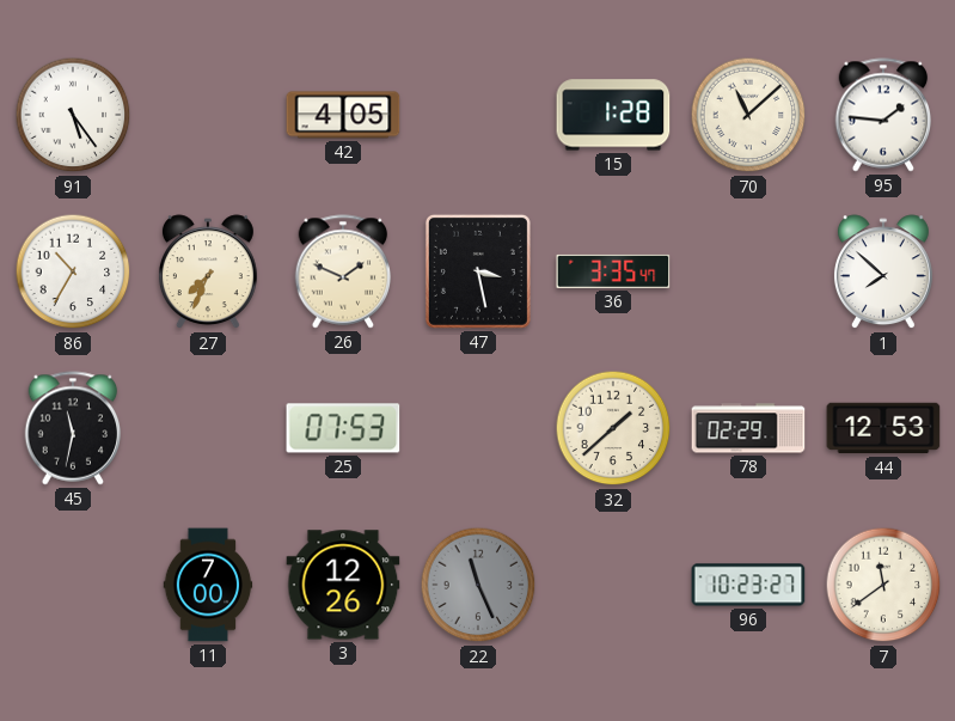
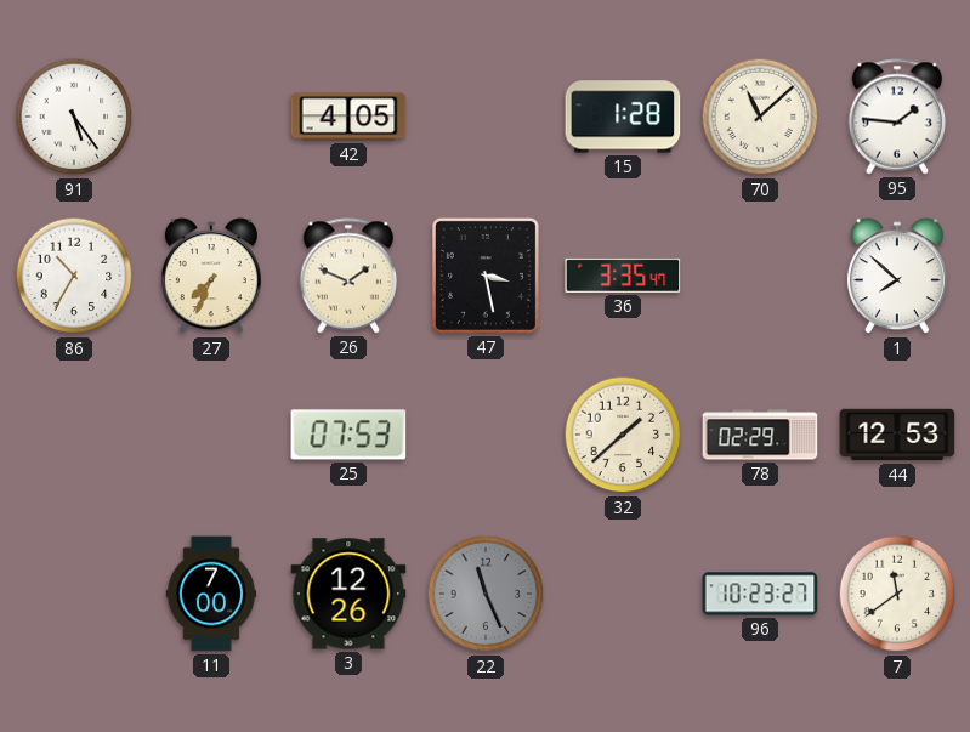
45: 11:32 -> none (73, 428)
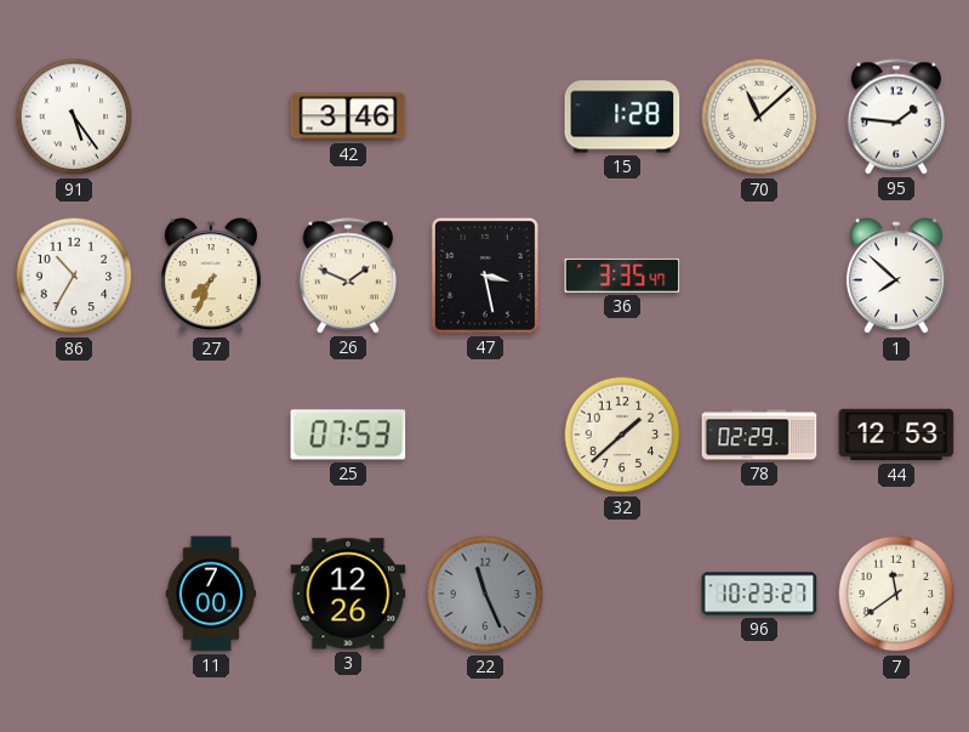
42: 4:05 -> 3:46 (348, 117)
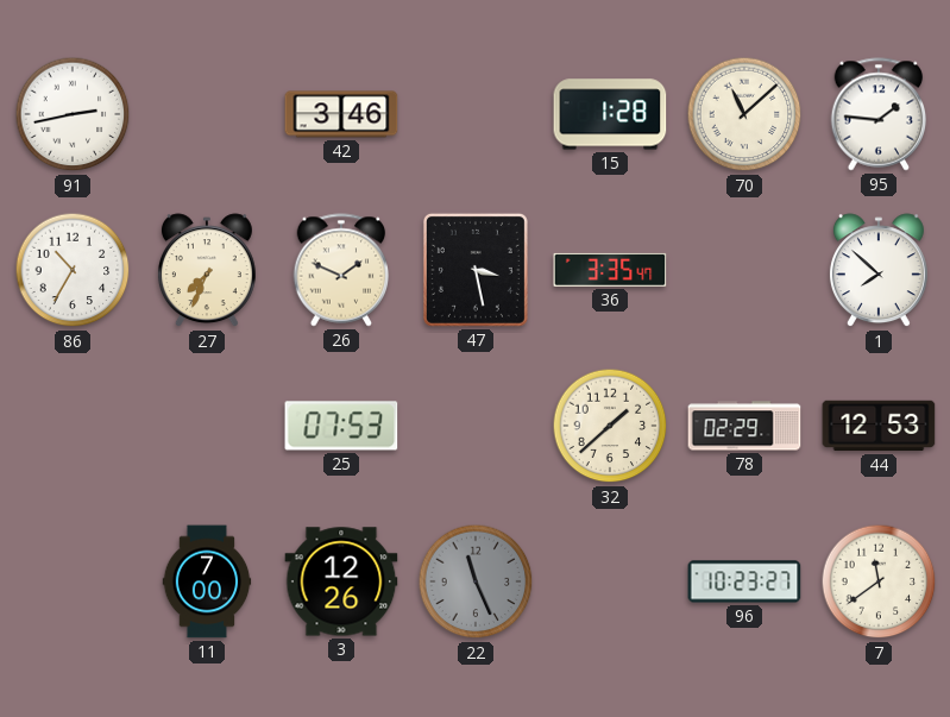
91: 5:24 -> 2:43 (73, 114)
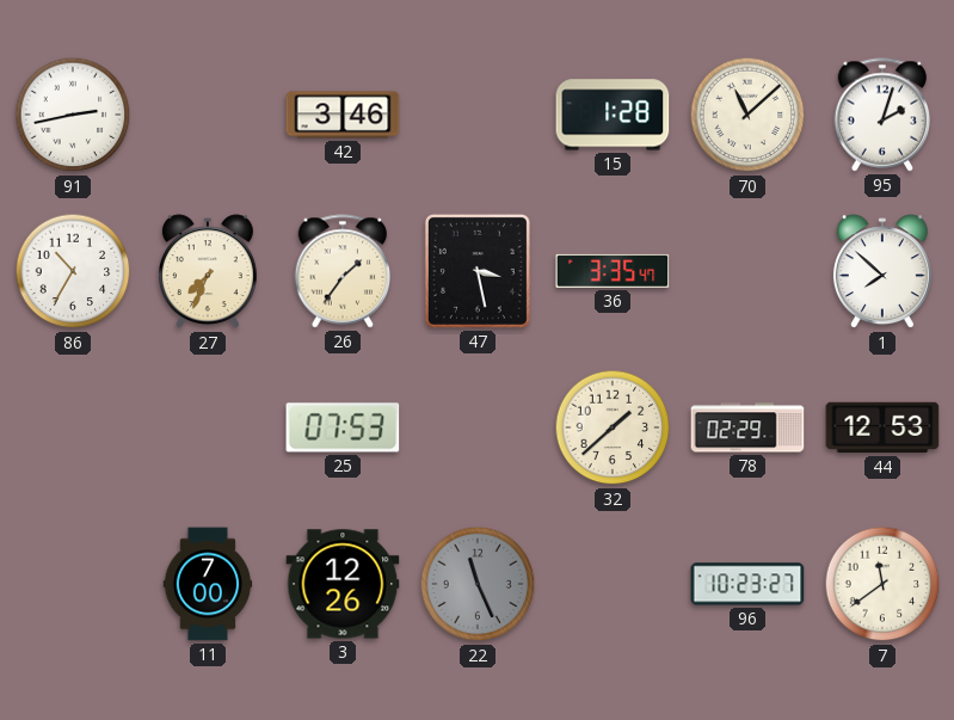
95: 1:46 -> 2:03 (882, 115)
26: 1:49 -> 1:36 (343, 271)
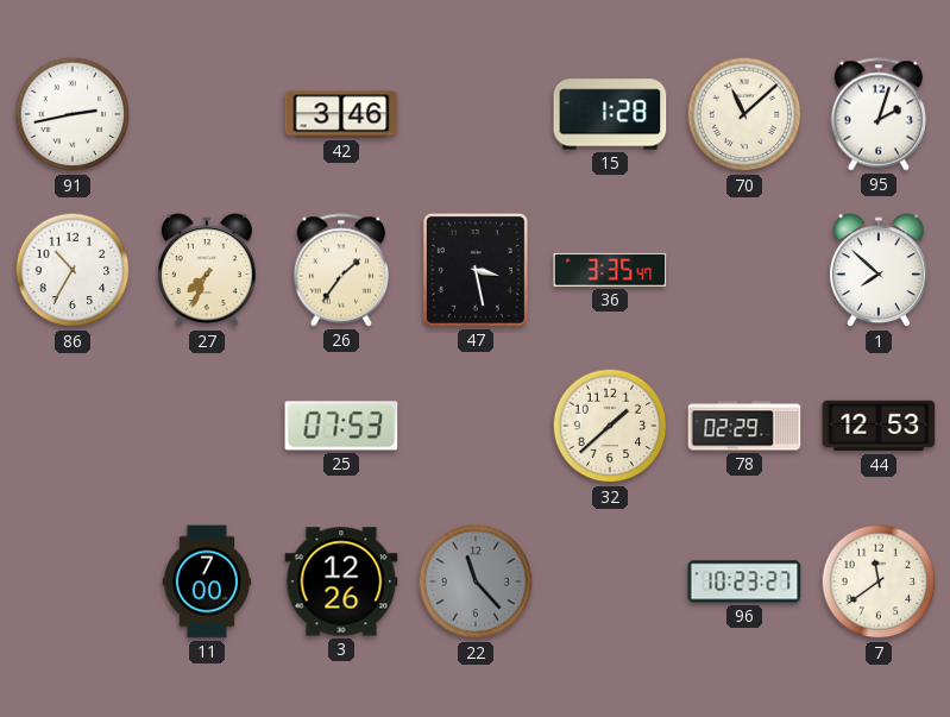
22: 11:26 -> 11:23 (476, 581)
